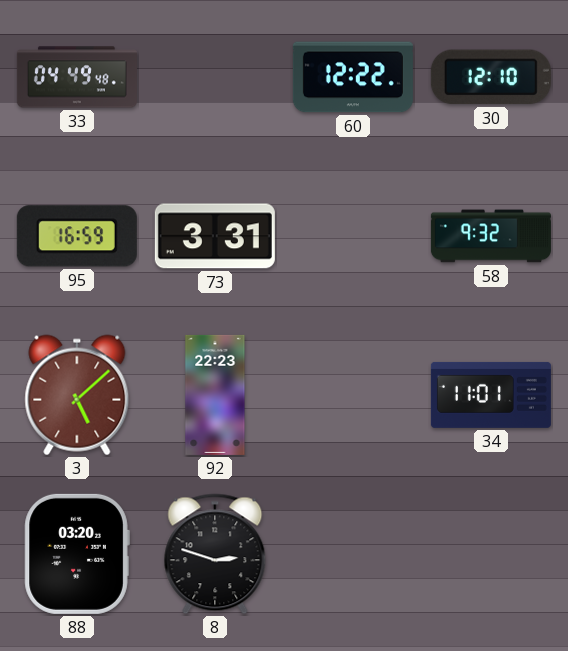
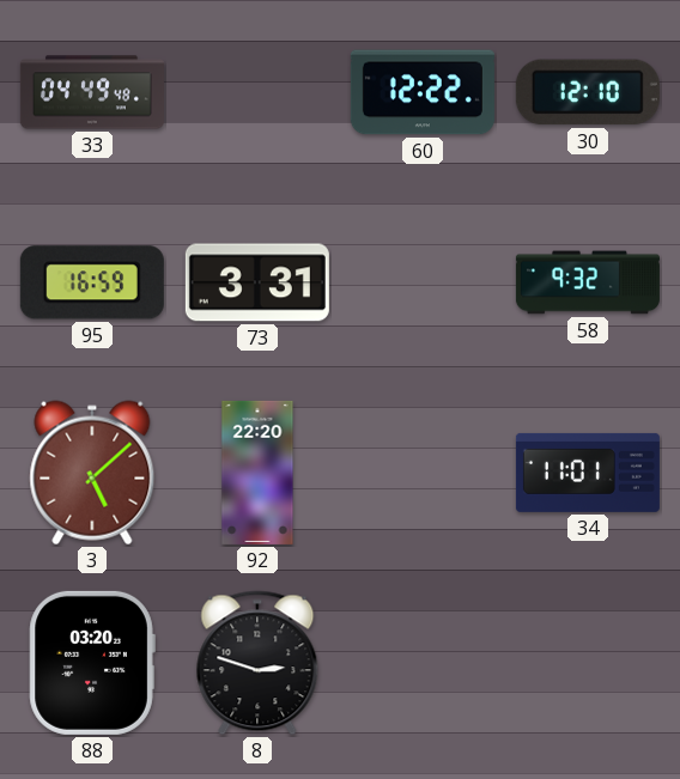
92: 22:23 -> 22:20 (257, 473)
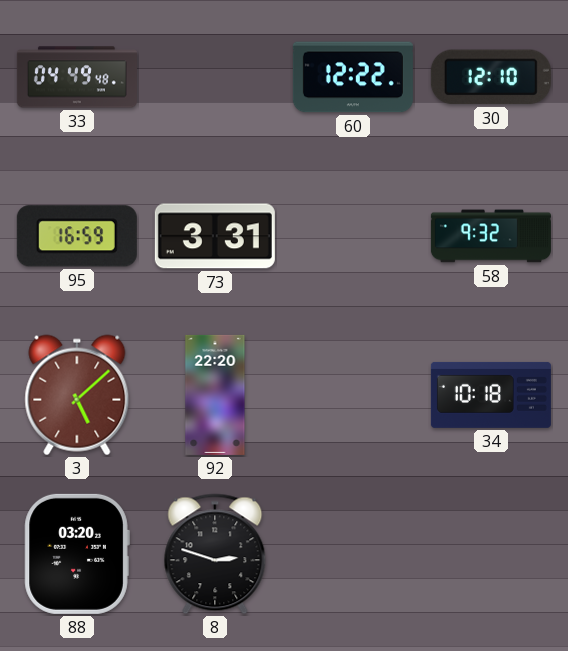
34: 11:01 -> 10:18 (491, 395)
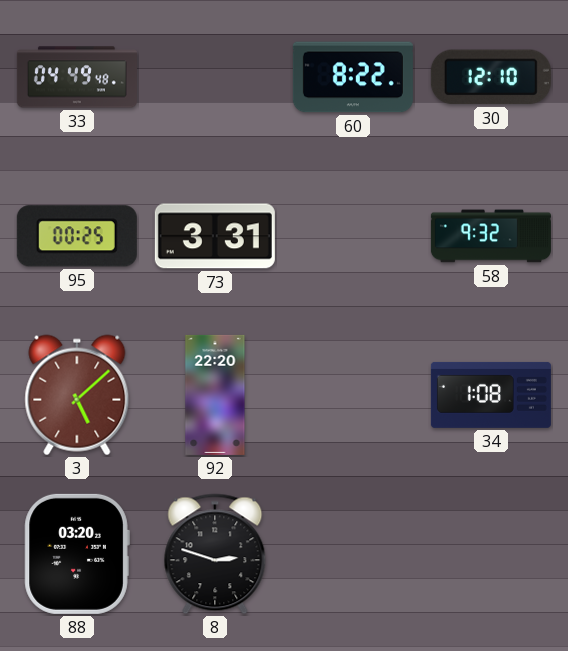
60: 12:22 -> 8:22 (353, 77)
95: 16:59 -> 00:25 (77, 236)
34: 10:18 -> 1:08 (491, 395)
